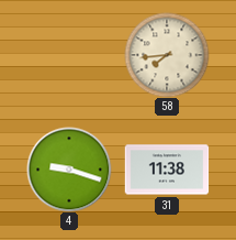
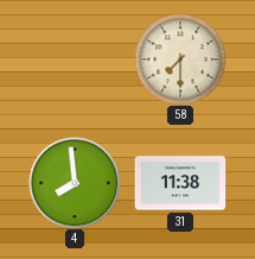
58: 7:44 -> 7:30 (180, 59)
4: 9:18 -> 7:59 (75, 183)
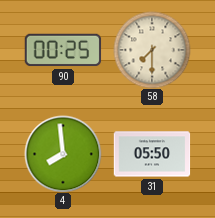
90: none -> 00:25 (63, 50)
31: 11:38 -> 05:50 (152, 154)
